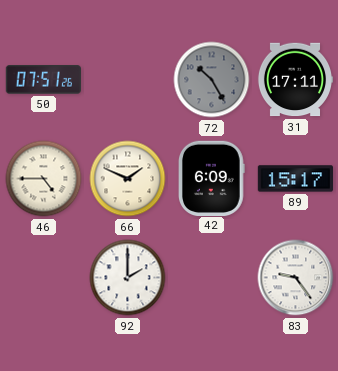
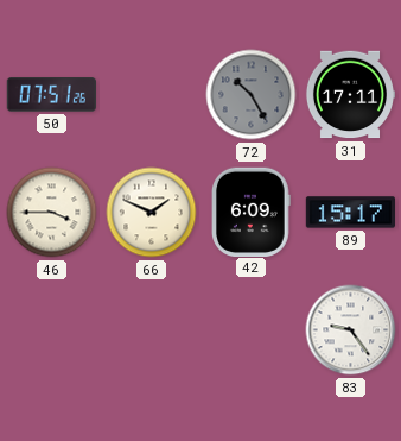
46: 4:45 -> 3:45 (52, 213)
92: 2:00 -> none (128, 278)
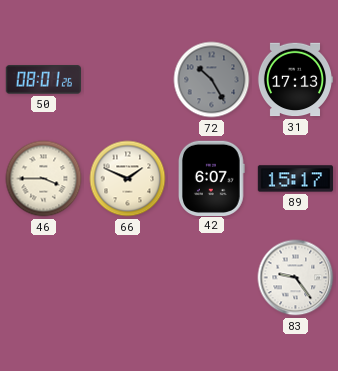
50: 07:51 -> 08:01 (43, 80)
31: 17:11 -> 17:13 (294, 80)
42: 6:09 -> 6:07 (212, 178)
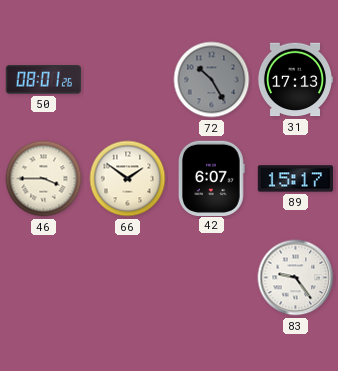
66: 1:49 -> 1:51 (128, 179)
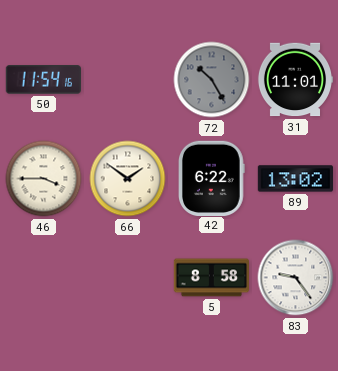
50: 08:01 -> 11:54 (43, 80)
31: 17:13 -> 11:01 (294, 80)
42: 6:07 -> 6:22 (212, 178)
89: 15:17 -> 13:02 (296, 179)
5: none -> 8:58 (212, 278)
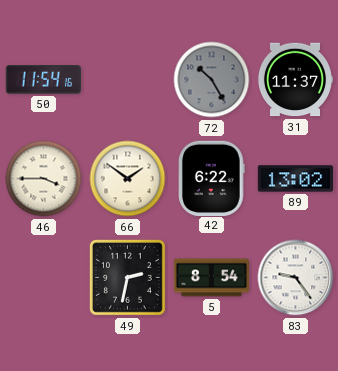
31: 11:01 -> 11:37 (294, 80)
49: none -> 2:32 (128, 278)
5: 8:58 -> 8:54 (212, 278)
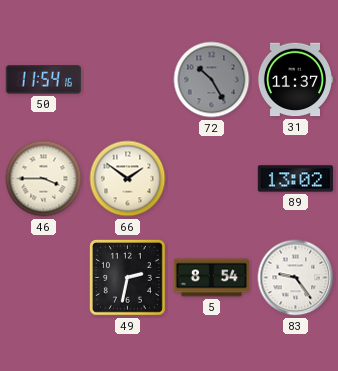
42: 6:22 -> none (212, 178)
